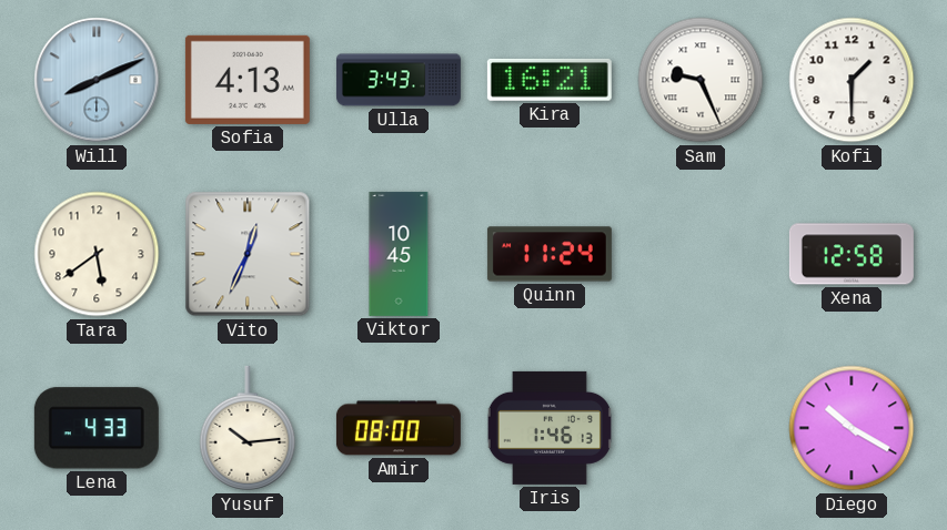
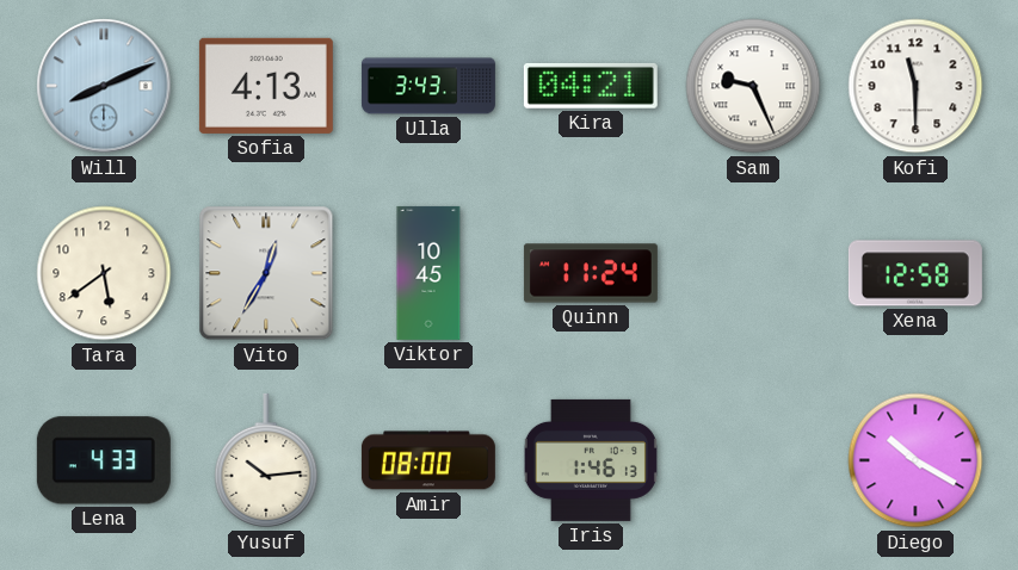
Kira: 16:21 -> 04:21 (591, 86)
Kofi: 1:30 -> 11:30 (915, 86)
Vito: 12:34 -> 12:35 (266, 273)
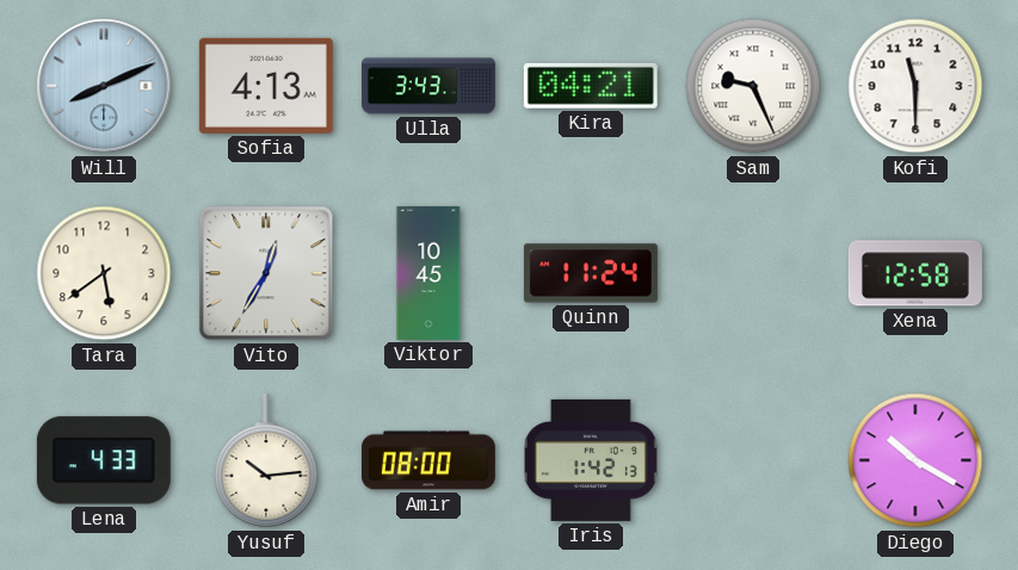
Iris: 1:46 -> 1:42 (591, 460)
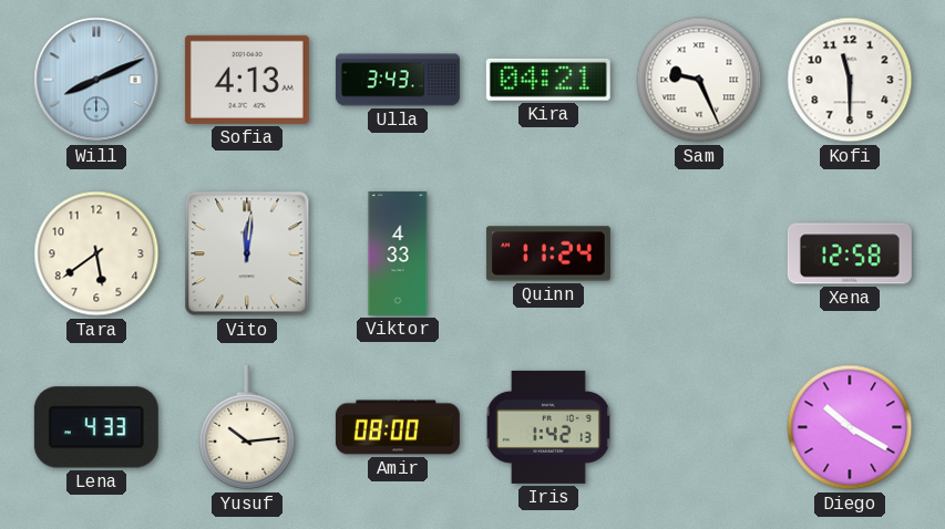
Vito: 12:35 -> 12:01 (247, 253)
Viktor: 10:45 -> 4:33 (398, 253)
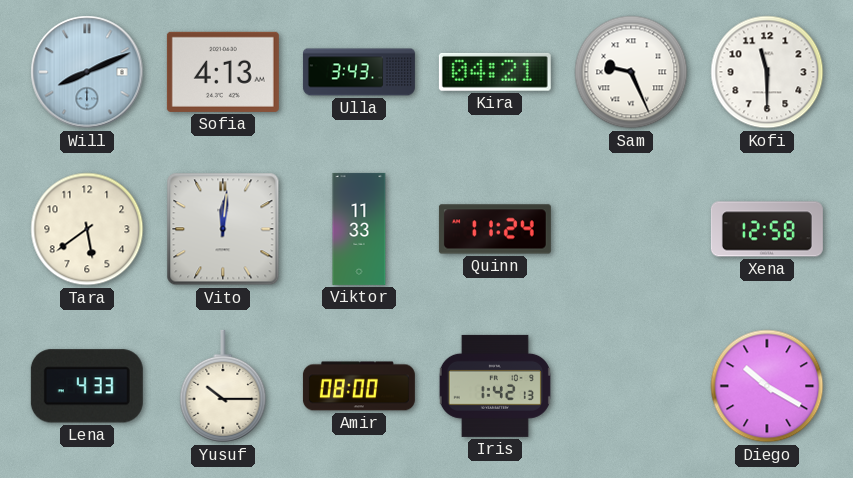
Viktor: 4:33 -> 11:33 (359, 229)
Yusuf: 10:14 -> 10:15 (223, 386)
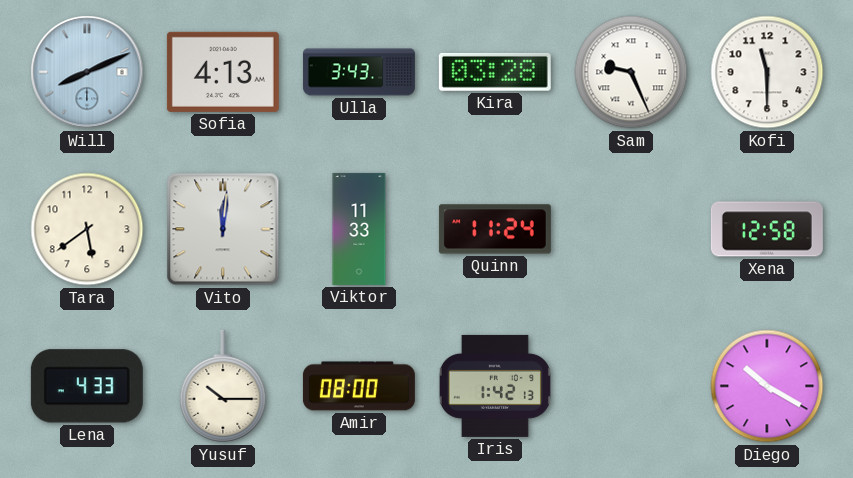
Kira: 04:21 -> 03:28 (495, 72)
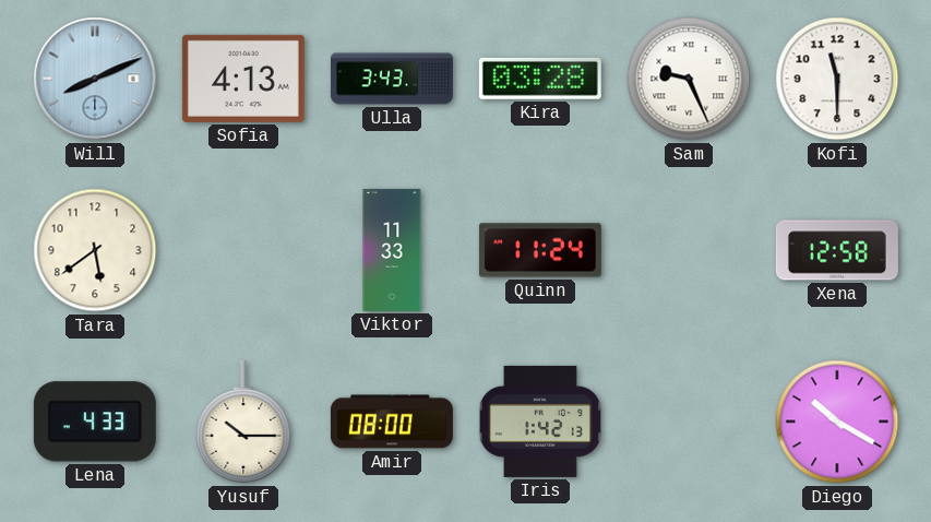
Vito: 12:01 -> none (223, 229)
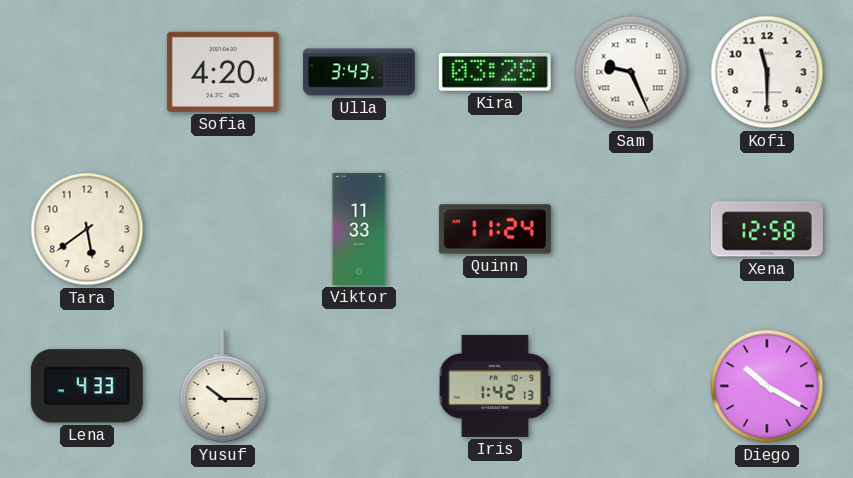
Will: 8:11 -> none (95, 79)
Sofia: 4:13 -> 4:20 (223, 72)
Amir: 08:00 -> none (392, 422)
